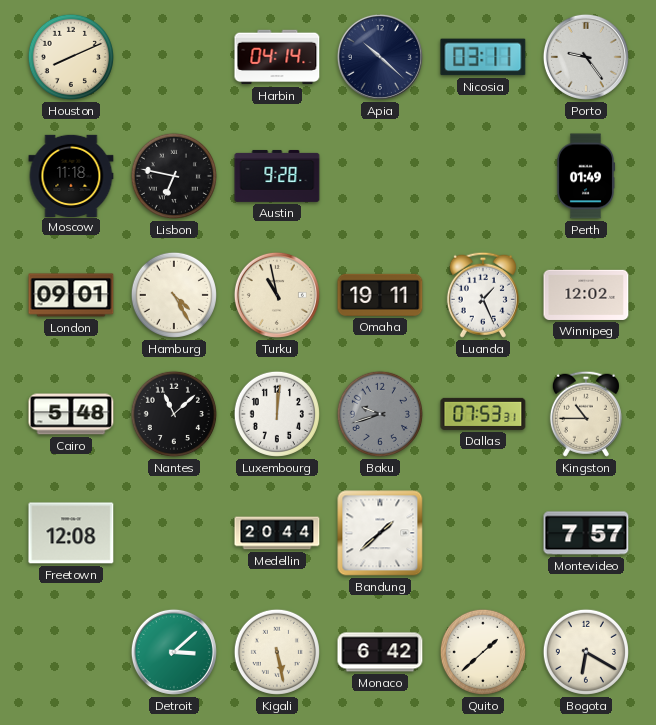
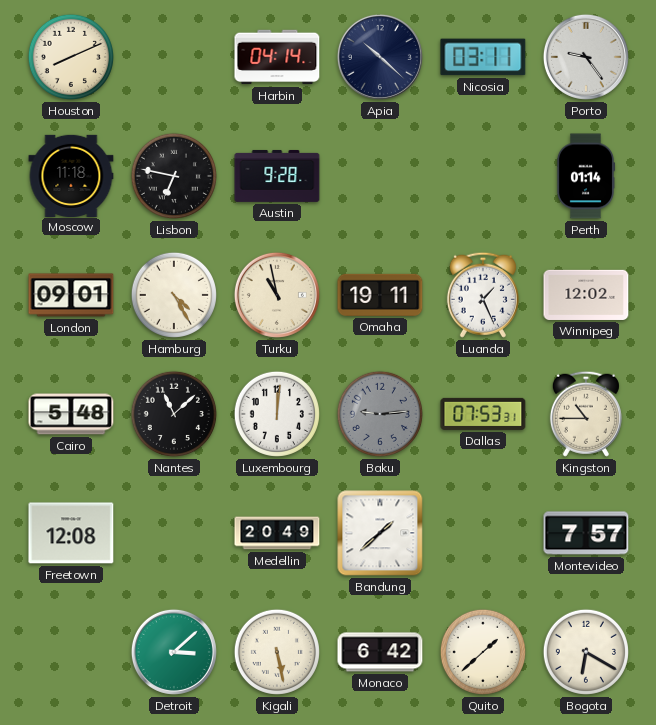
Perth: 01:49 -> 01:14 (586, 176)
Baku: 9:42 -> 9:14 (380, 414)
Medellin: 20:44 -> 20:49 (277, 533)
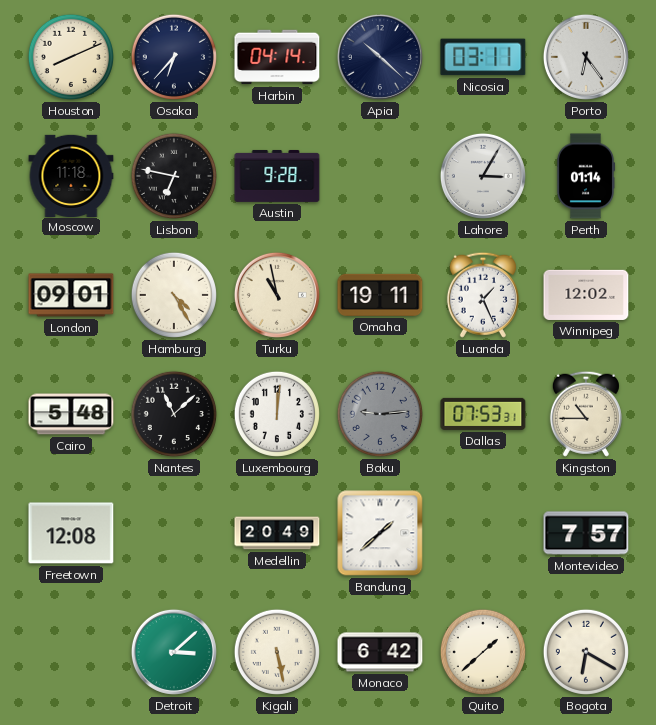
Osaka: none -> 6:37 (174, 57)
Porto: 9:24 -> 6:24 (586, 57)
Lahore: none -> 3:05 (483, 176)
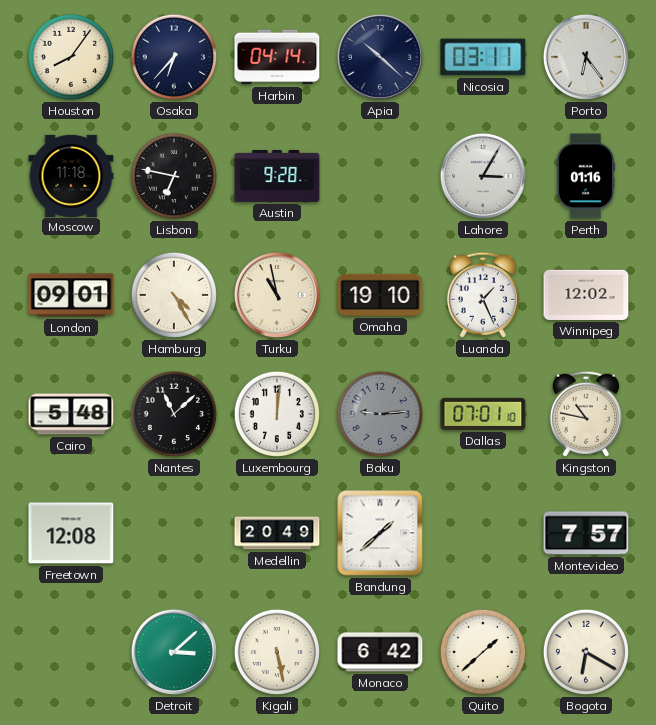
Houston: 8:11 -> 8:06 (71, 57)
Perth: 01:14 -> 01:16 (586, 176)
Omaha: 19:11 -> 19:10 (380, 295)
Dallas: 07:53 -> 07:01 (483, 414)
Kingston: 10:45 -> 10:47 (586, 414)
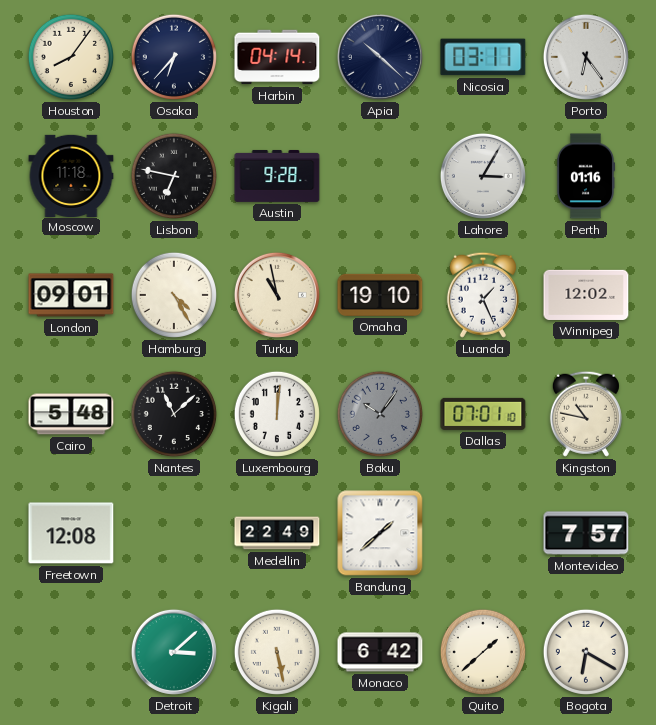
Baku: 9:14 -> 10:06 (380, 414)
Medellin: 20:49 -> 22:49 (277, 533)
